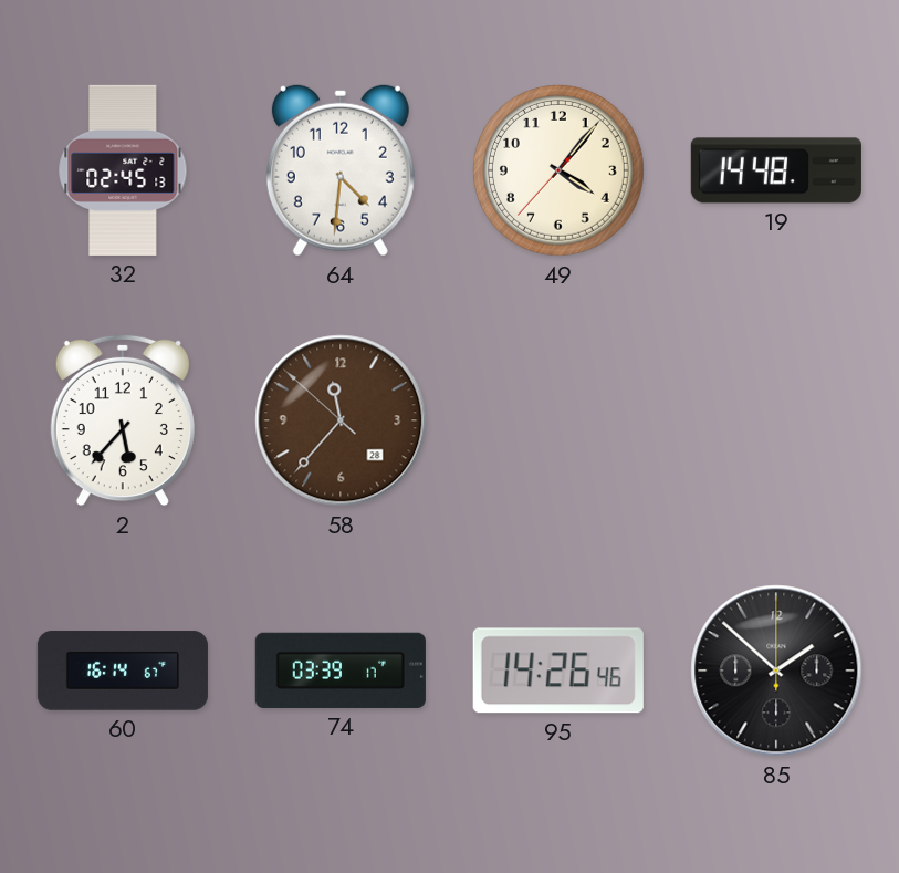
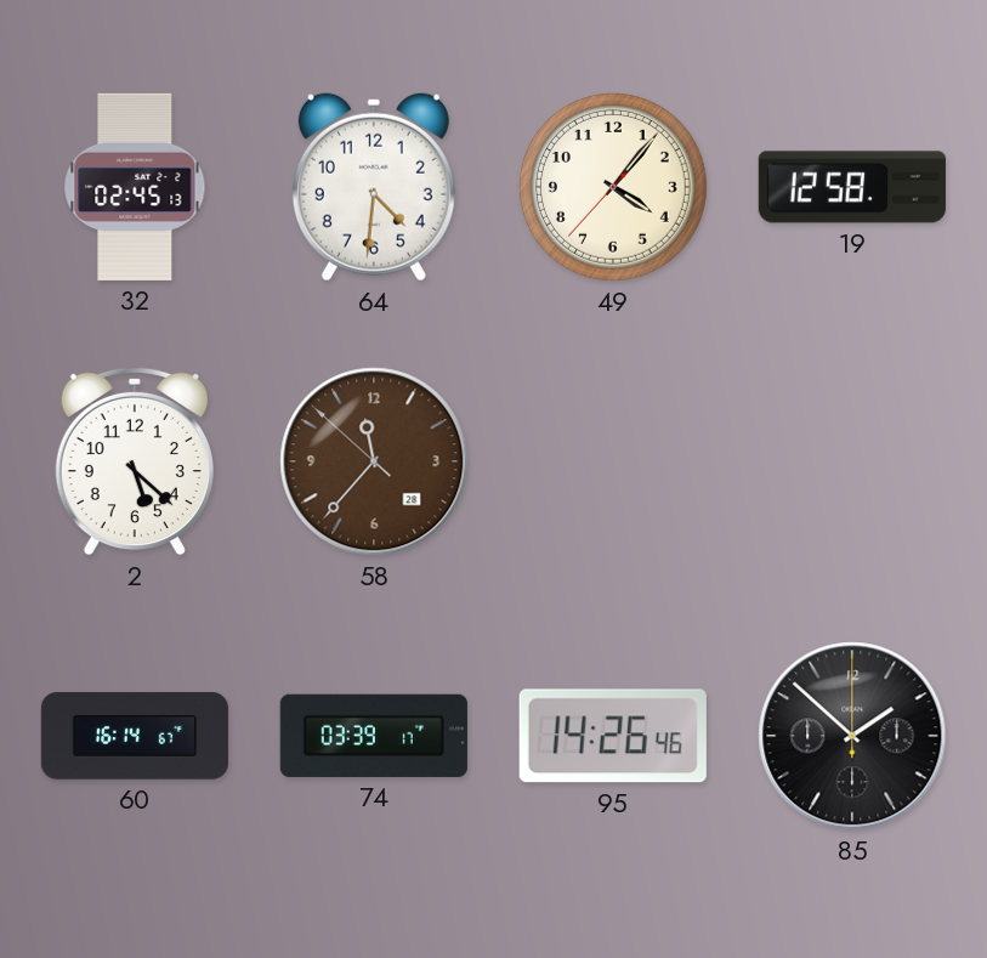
19: 14:48 -> 12:58 (852, 187)
2: 5:37 -> 5:22 (135, 461)
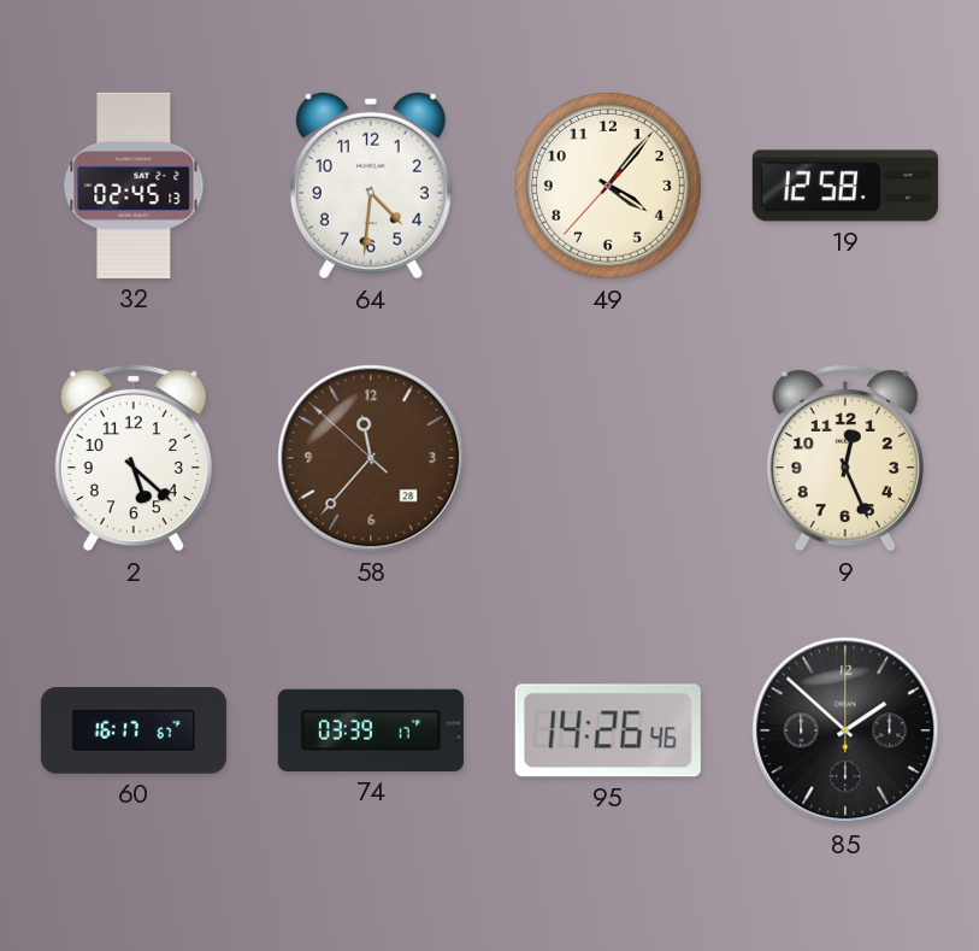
9: none -> 12:26 (845, 458)
60: 16:14 -> 16:17 (134, 730)
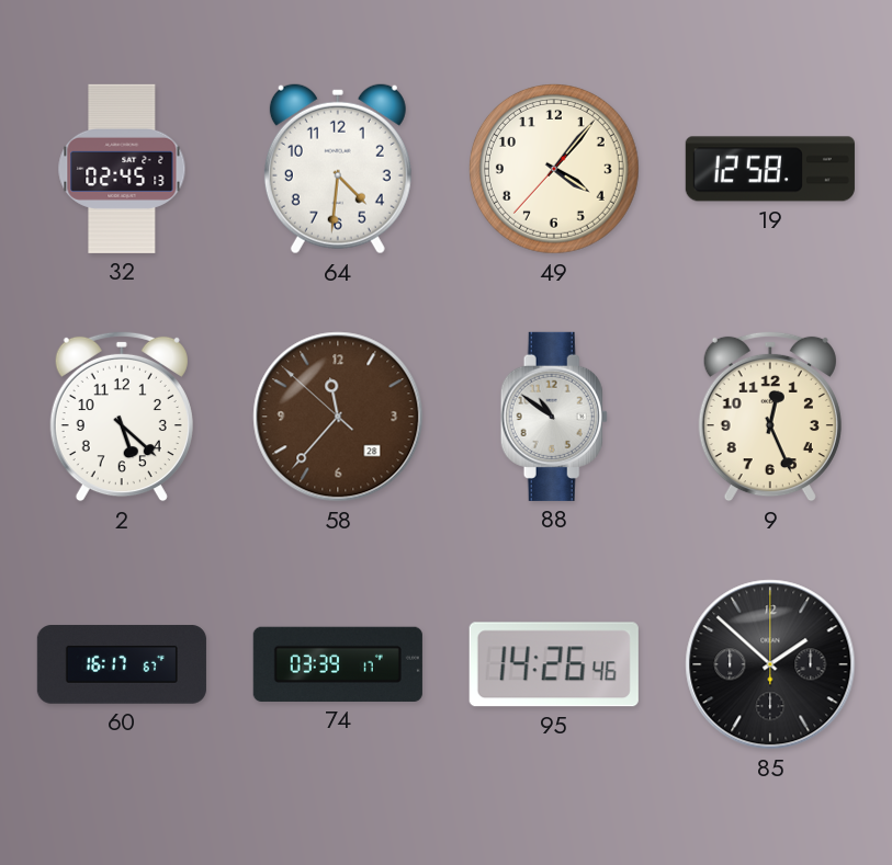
88: none -> 10:51 (554, 417)
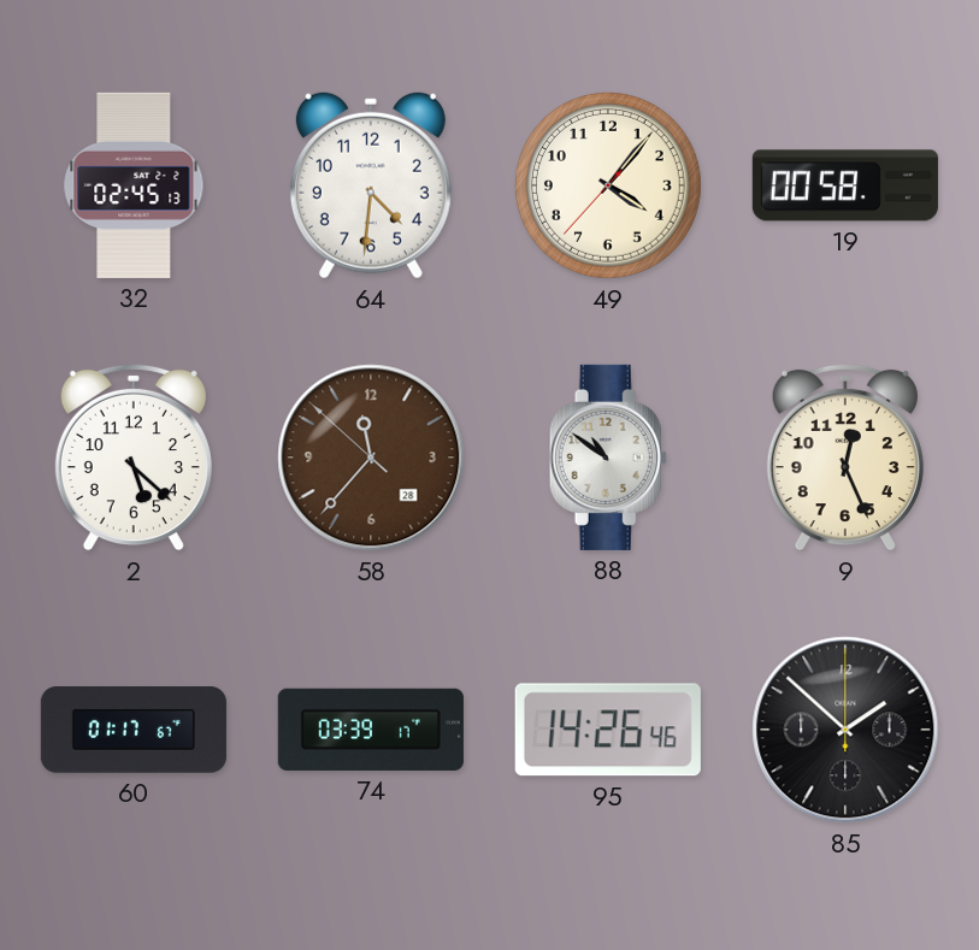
19: 12:58 -> 00:58 (845, 185)
60: 16:17 -> 01:17 (134, 730)
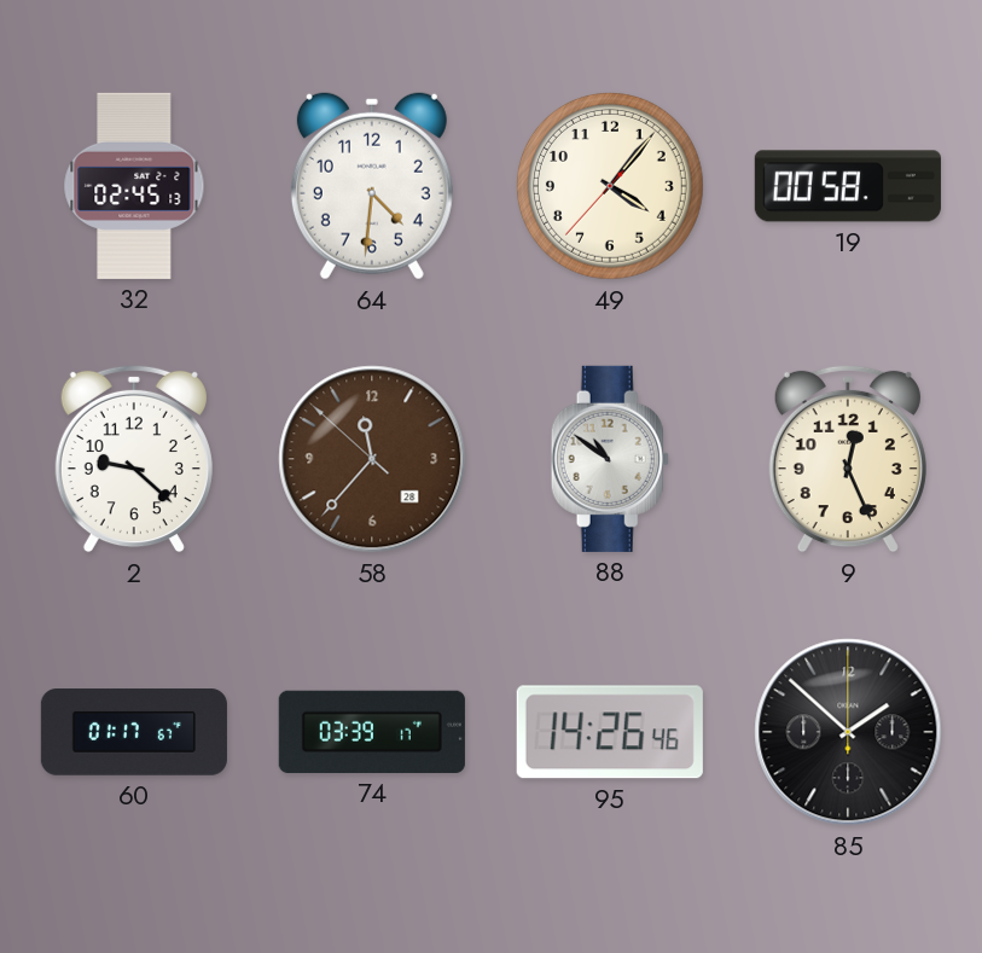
2: 5:22 -> 9:22 (134, 459)
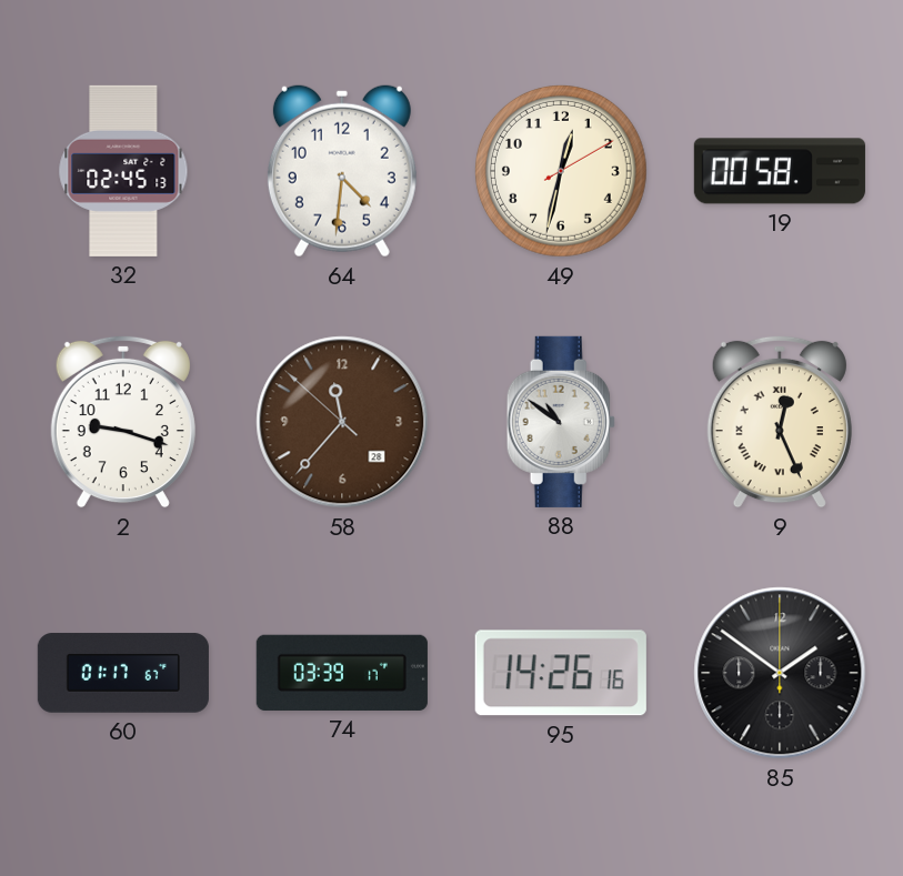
49: 4:06 -> 12:32 (561, 171)
2: 9:22 -> 9:18 (123, 422)
9 numerals: Arabic -> Roman (780, 422)
95: 14:26:46 -> 14:26:16 (561, 673)
85: 1:52 -> 1:51 (780, 673)
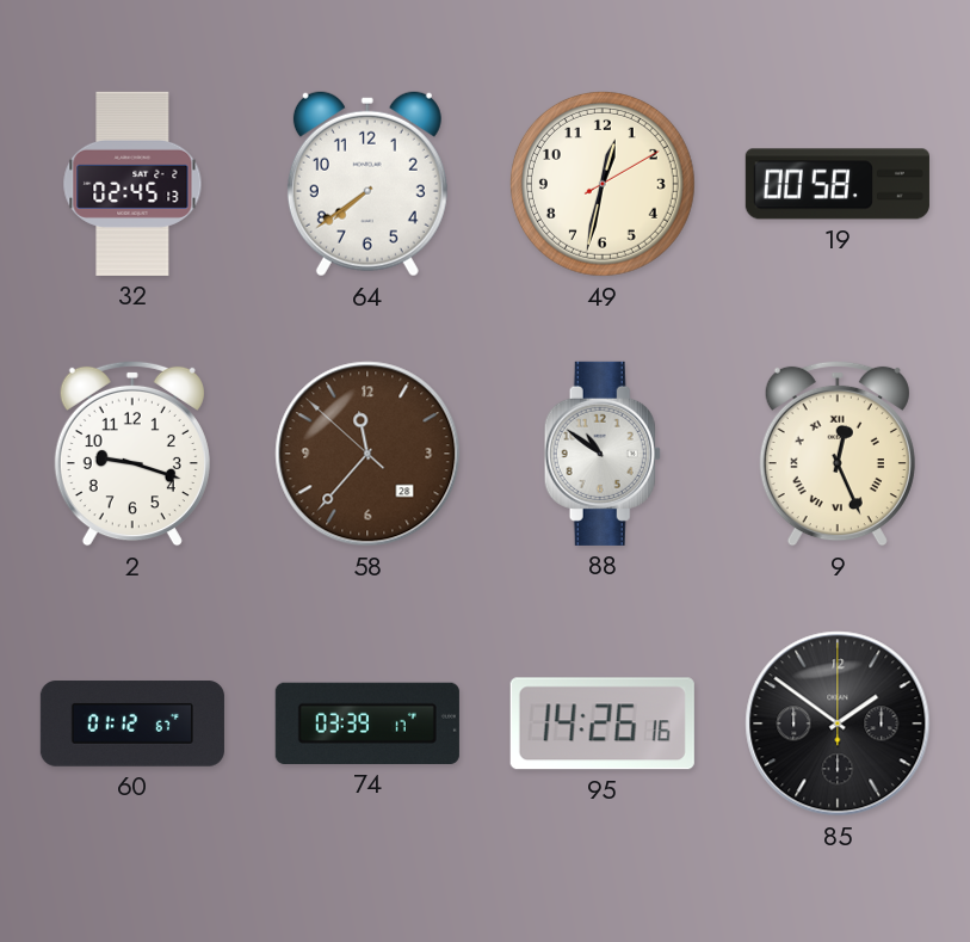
64: 4:31 -> 7:39 (367, 184)
60: 01:17 -> 01:12 (132, 724)
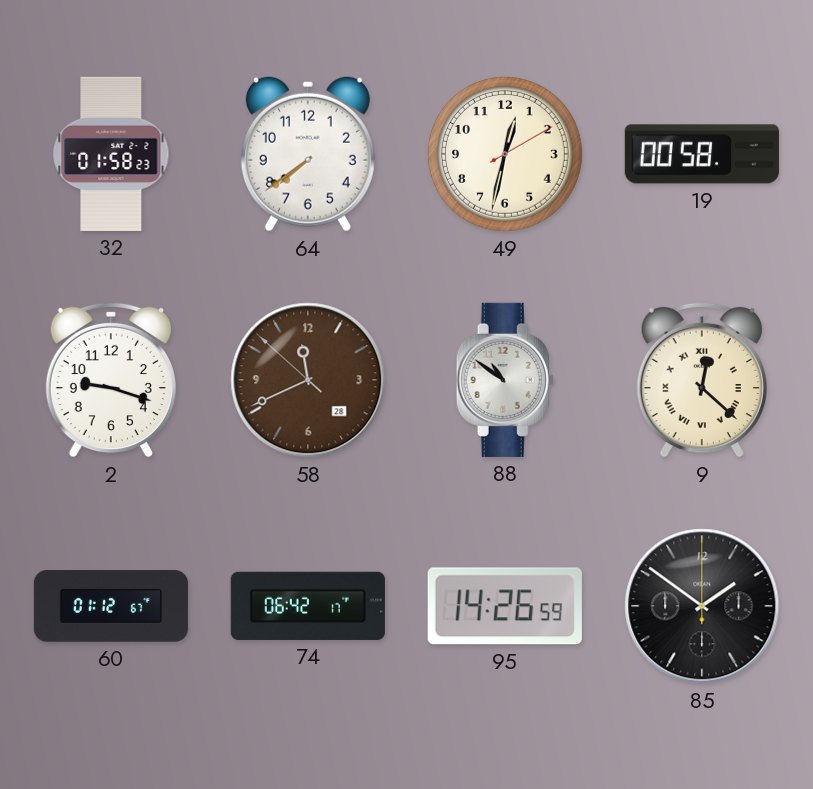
32: 02:45 -> 01:58 (111, 154)
58: 11:36 -> 11:40 (308, 380)
9: 12:26 -> 12:22 (702, 380)
74: 03:39 -> 06:42 (308, 606)
95: 14:26:16 -> 14:26:59 (505, 606)
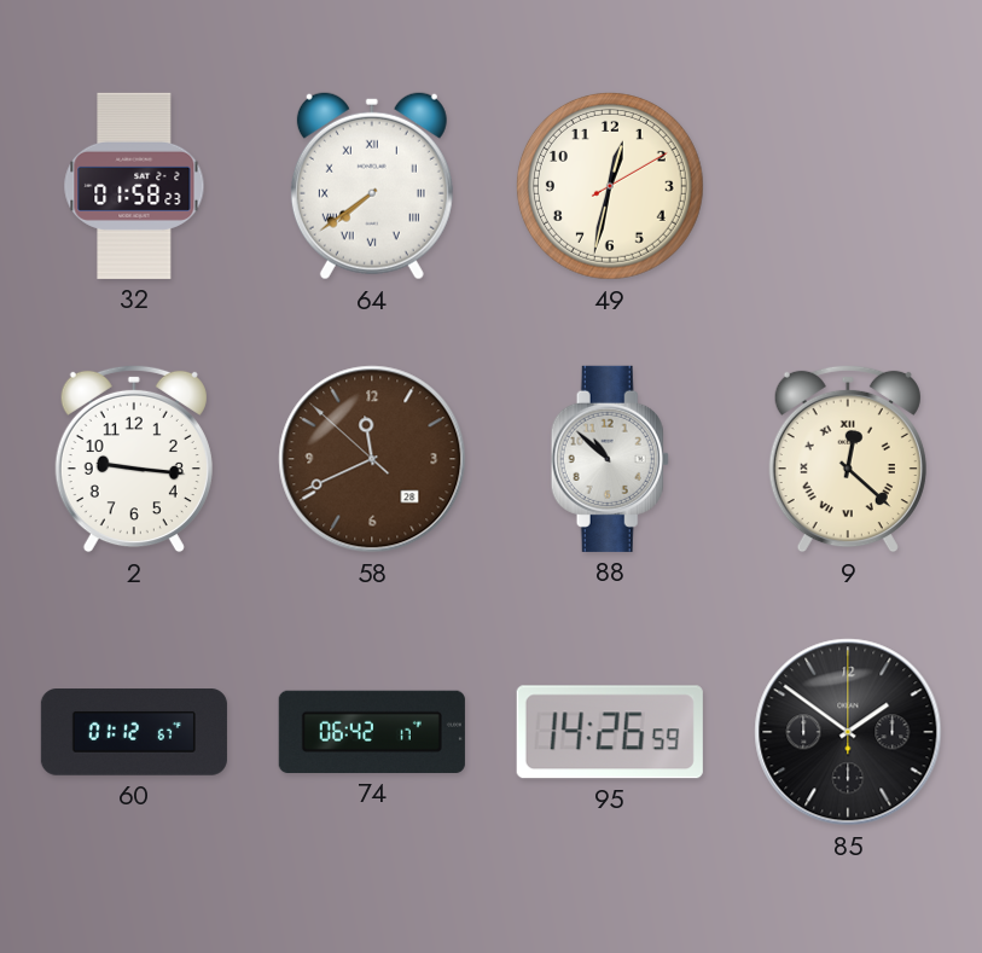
64 numerals: Arabic -> Roman (372, 186)
19: 00:58 -> none (702, 154)
2: 9:18 -> 9:16 (134, 459)
88: 10:51 -> 10:52 (610, 459)
